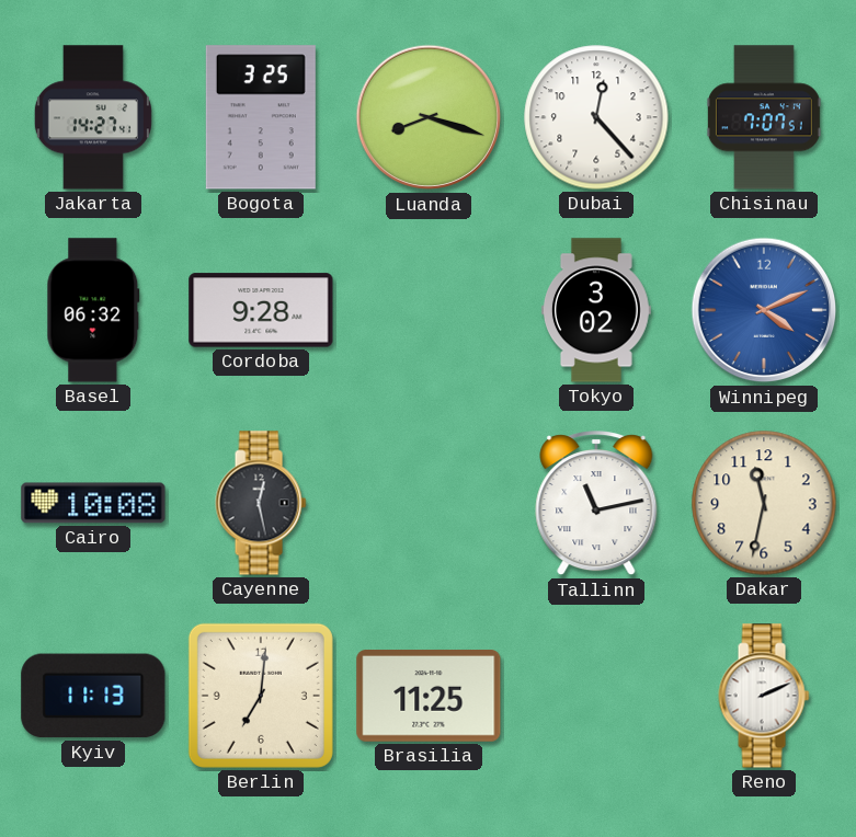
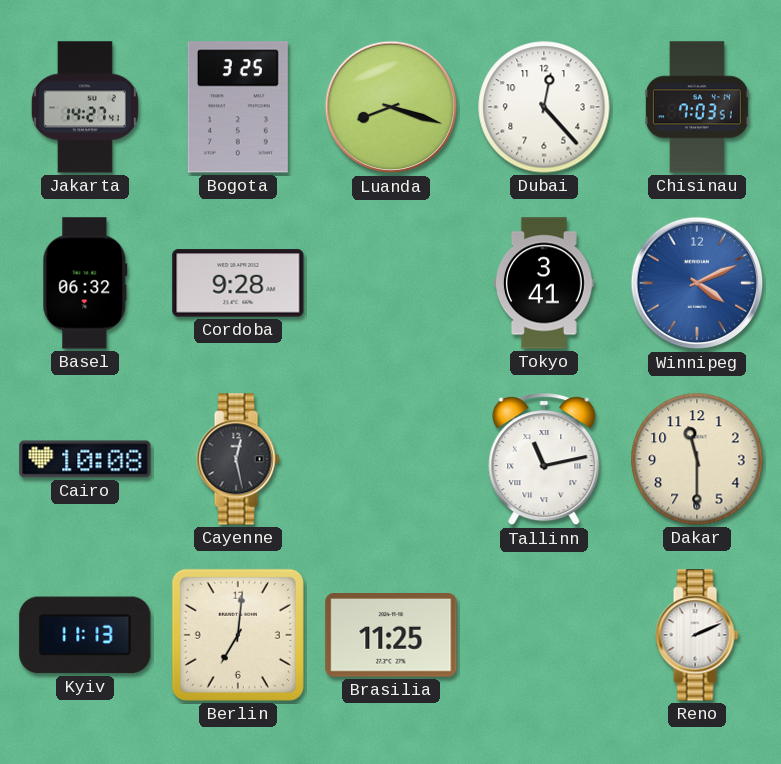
Chisinau: 7:07 -> 7:03 (697, 107)
Tokyo: 3:02 -> 3:41 (544, 283)
Dakar: 11:32 -> 11:30 (697, 459)
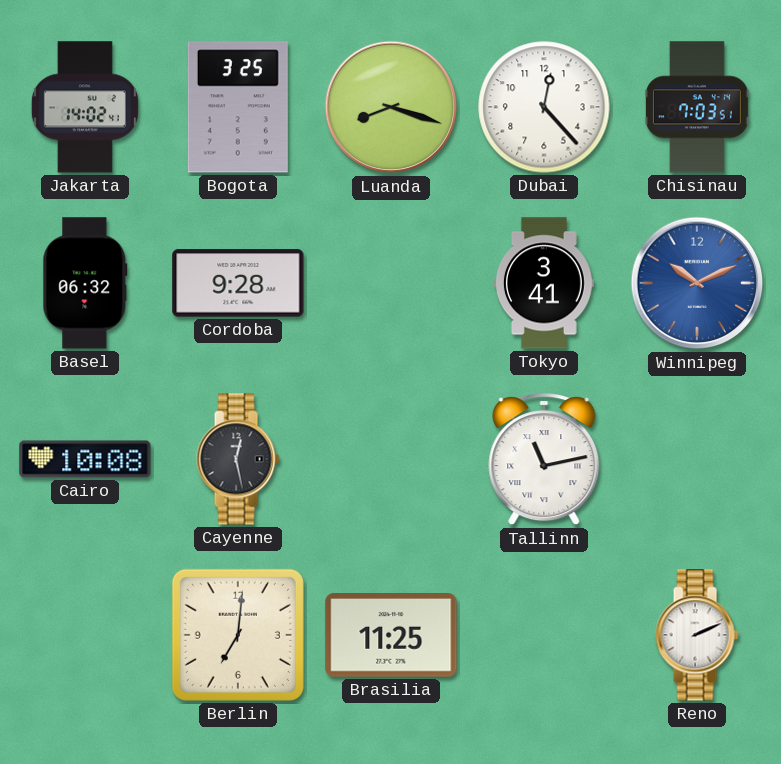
Jakarta: 14:27 -> 14:02 (85, 107)
Winnipeg: 4:11 -> 10:11 (697, 283)
Dakar: 11:30 -> none (697, 459)
Kyiv: 11:13 -> none (85, 635)
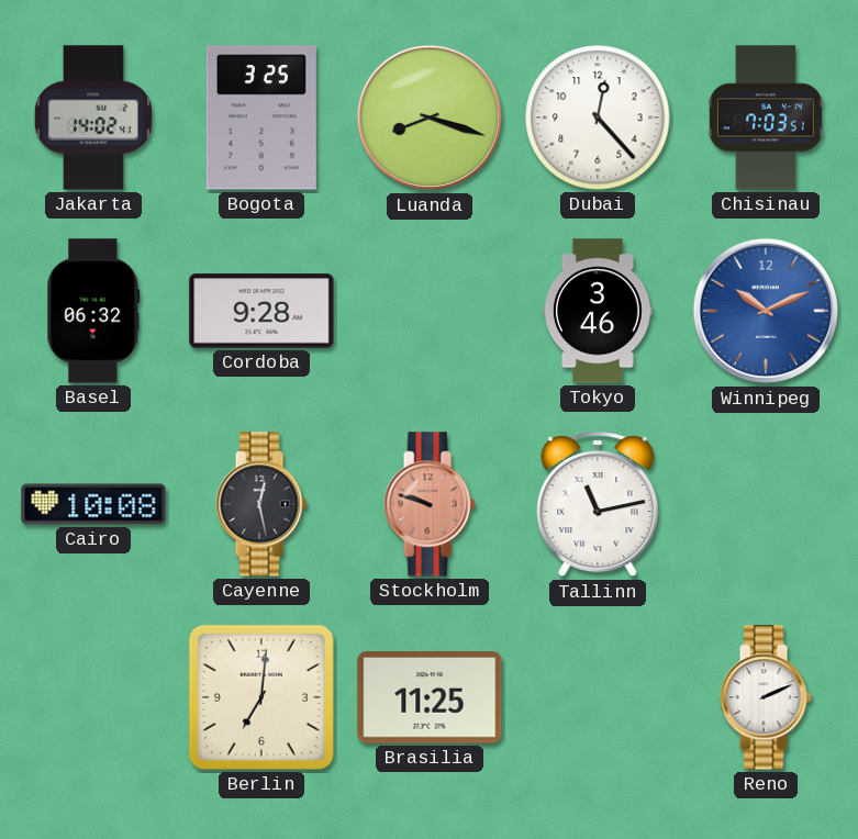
Tokyo: 3:41 -> 3:46 (598, 311)
Stockholm: none -> 9:48 (430, 504)
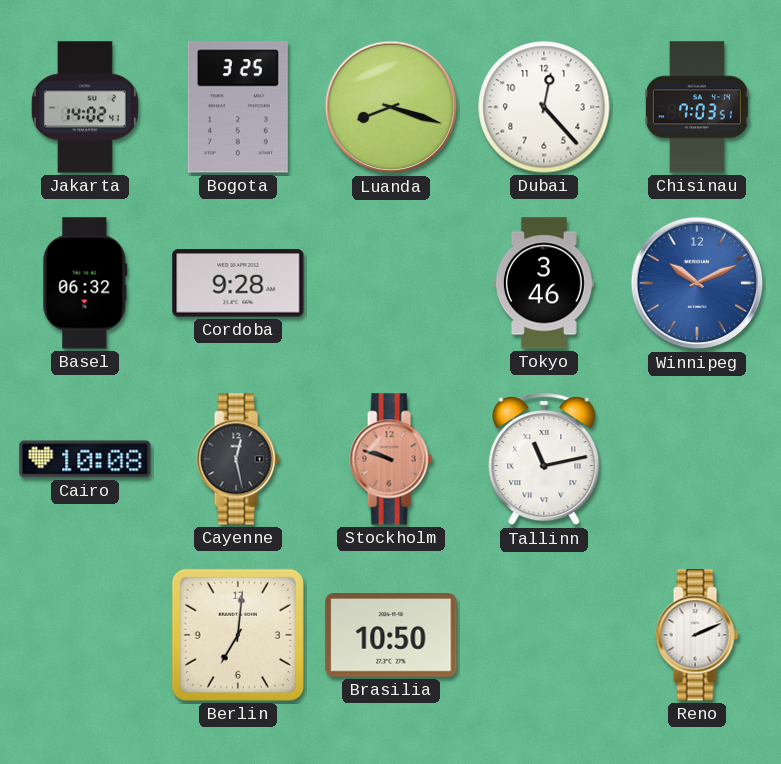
Brasilia: 11:25 -> 10:50 (391, 636)
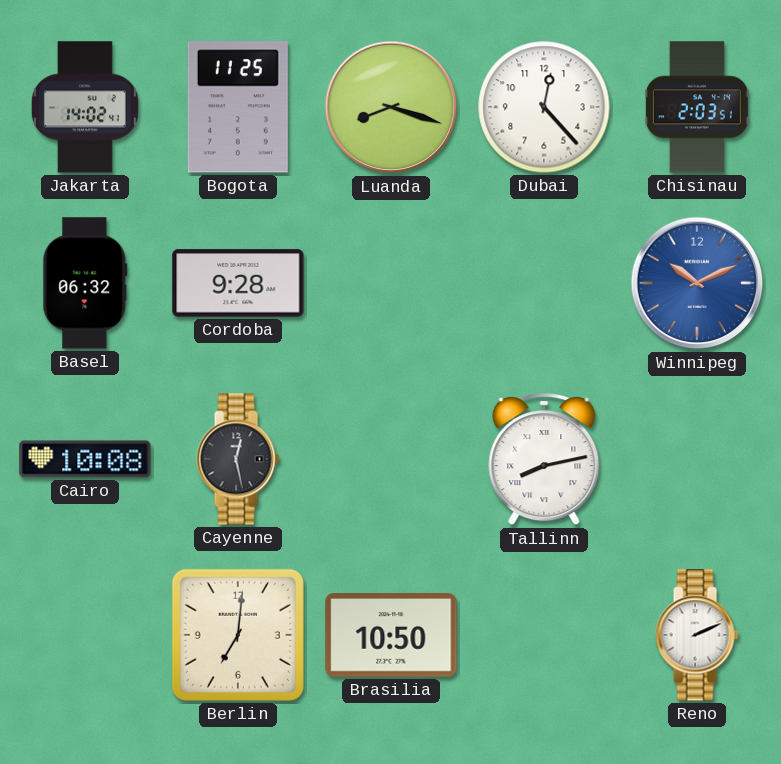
Bogota: 3:25 -> 11:25 (238, 107)
Chisinau: 7:03 -> 2:03 (697, 107)
Tokyo: 3:46 -> none (544, 283)
Stockholm: 9:48 -> none (391, 459)
Tallinn: 11:13 -> 8:13 (544, 460)
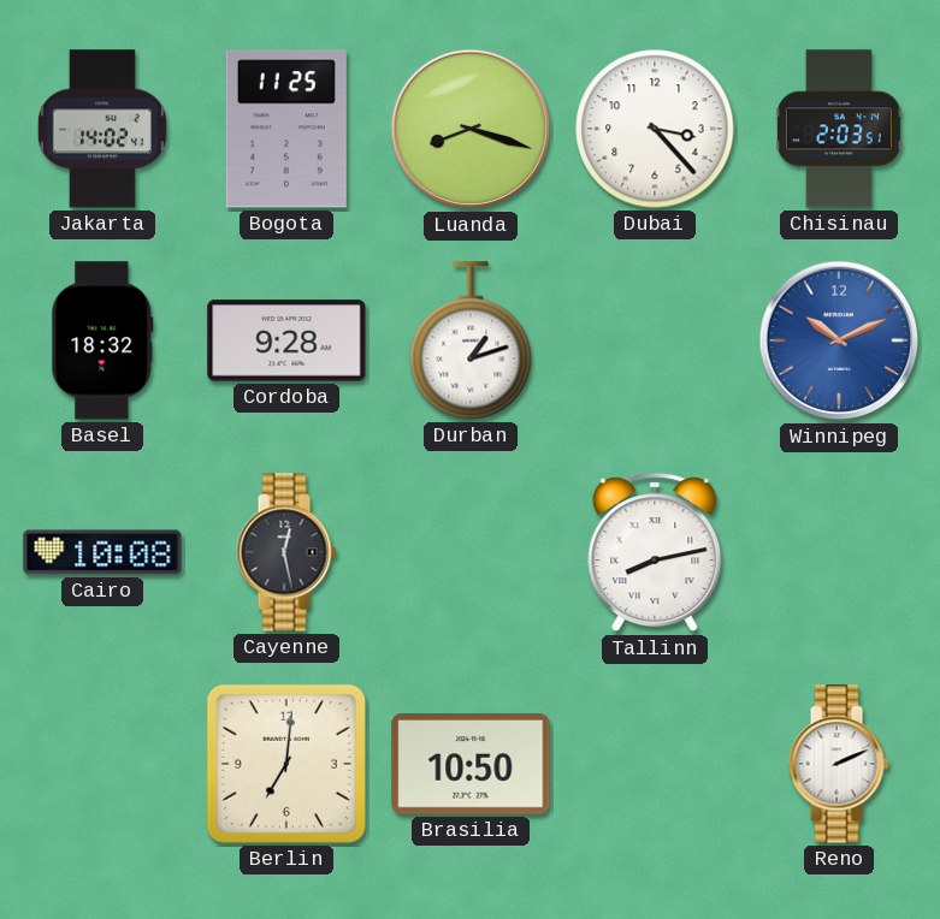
Dubai: 12:23 -> 3:23 (655, 129)
Basel: 06:32 -> 18:32 (102, 340)
Durban: none -> 1:12 (471, 340)
